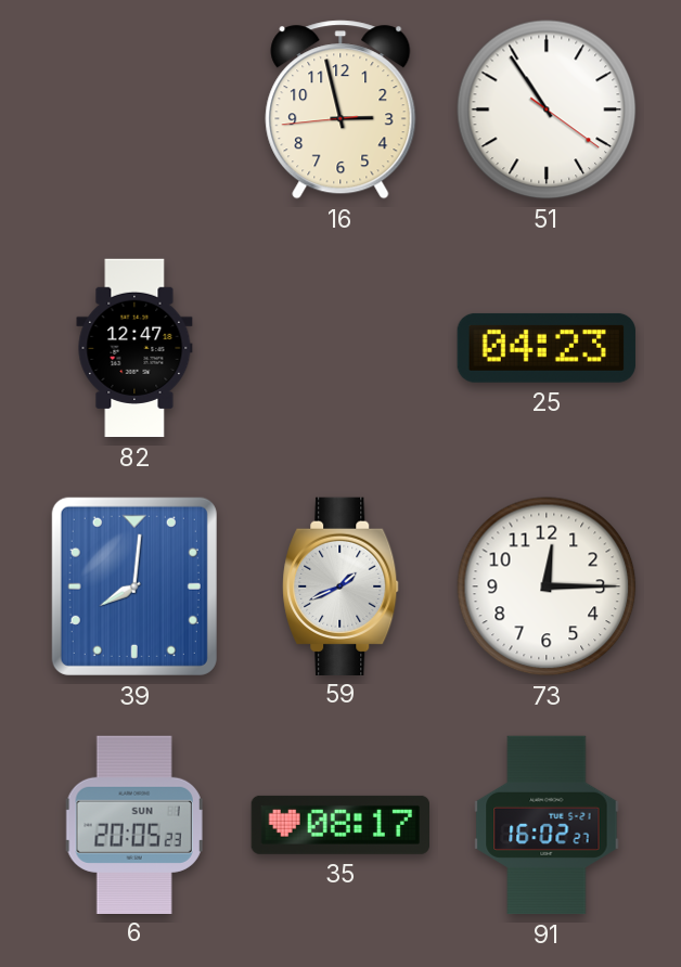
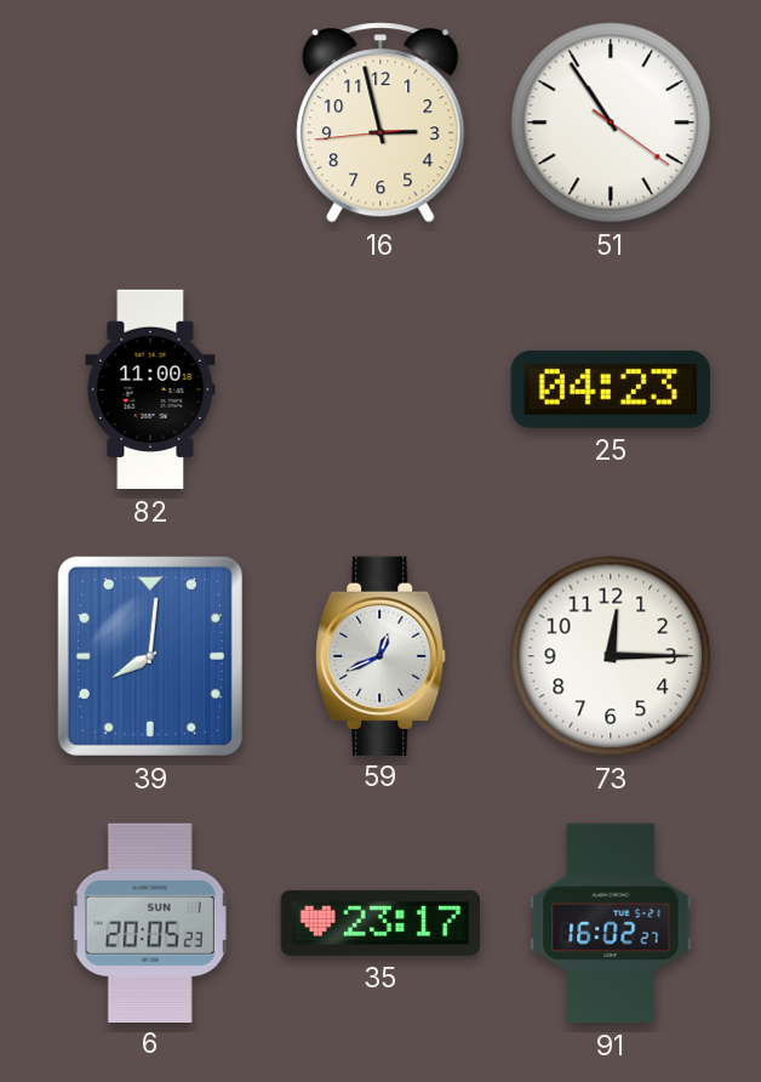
82: 12:47 -> 11:00 (150, 389)
59: 1:41 -> 12:41 (380, 655)
35: 08:17 -> 23:17 (379, 923)
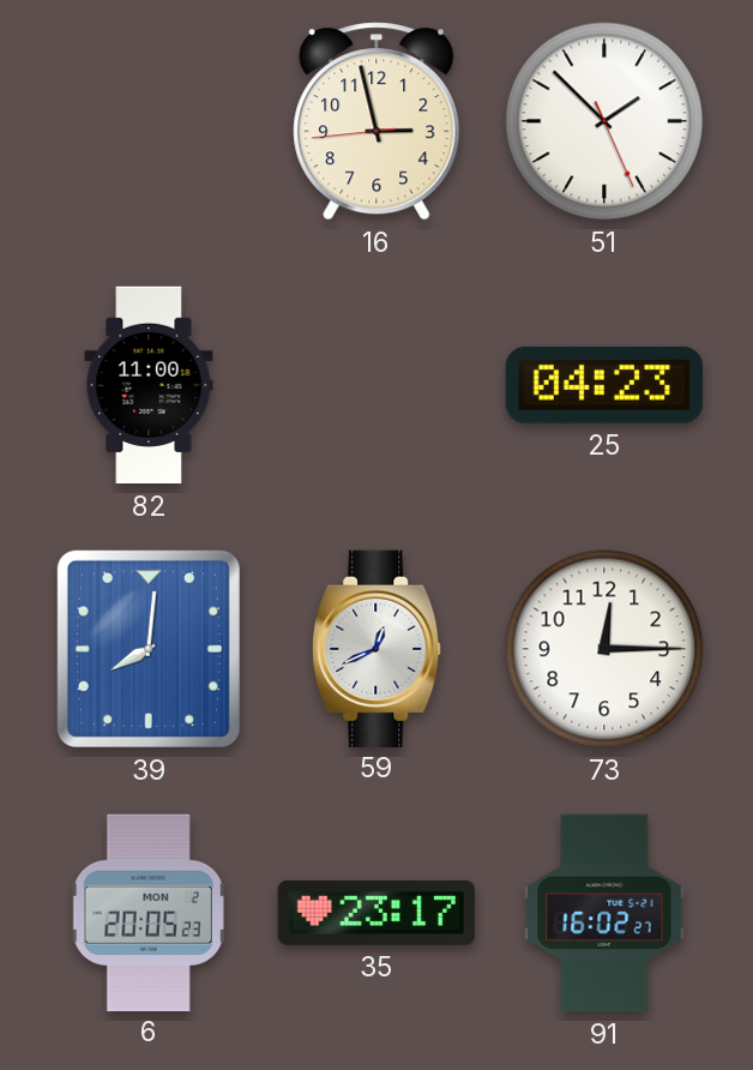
51: 10:54 -> 1:52 (604, 121)
6 date: SUN 1 -> MON 2 (149, 912)
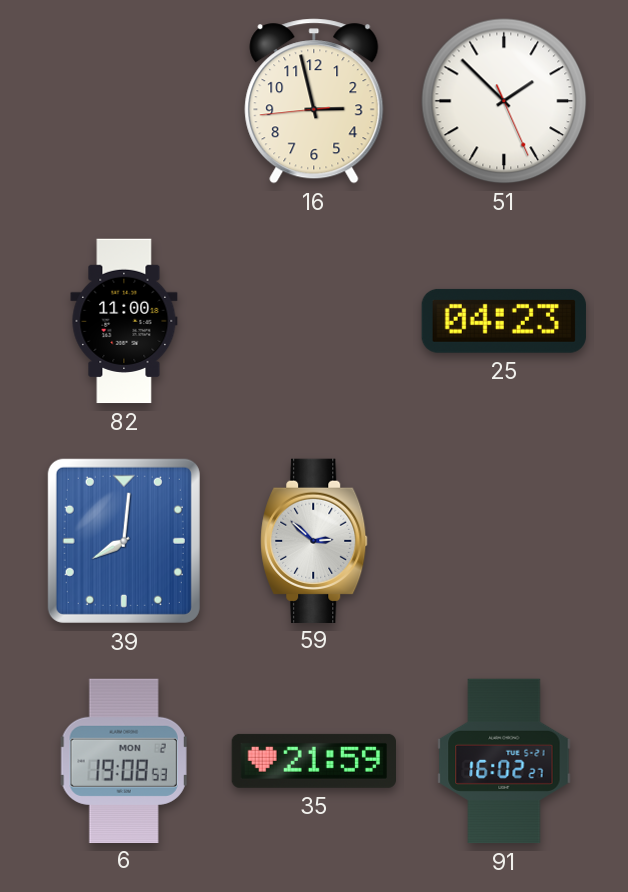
59: 12:41 -> 2:52 (314, 540)
73: 12:15 -> none (604, 649)
6: 20:05 -> 19:08 (124, 760)
35: 23:17 -> 21:59 (313, 761)
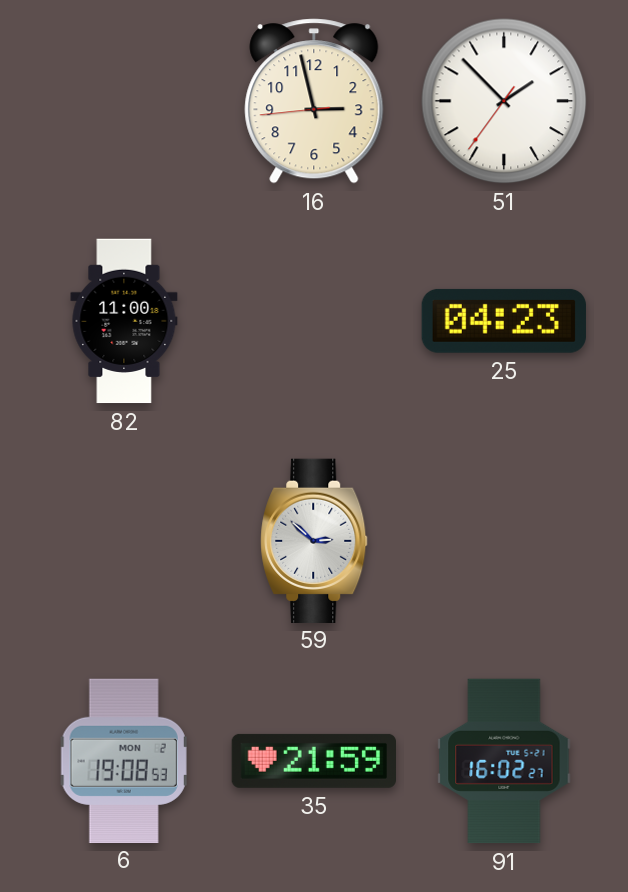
51: 1:52:26 -> 1:52:36 (504, 101)
39: 8:01 -> none (124, 541)
